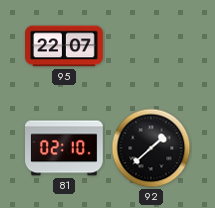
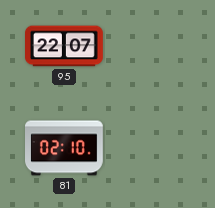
92: 1:38 -> none (151, 148)
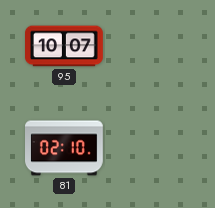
95: 22:07 -> 10:07 (65, 46)
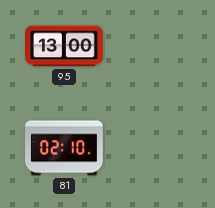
95: 10:07 -> 13:00 (65, 46)
